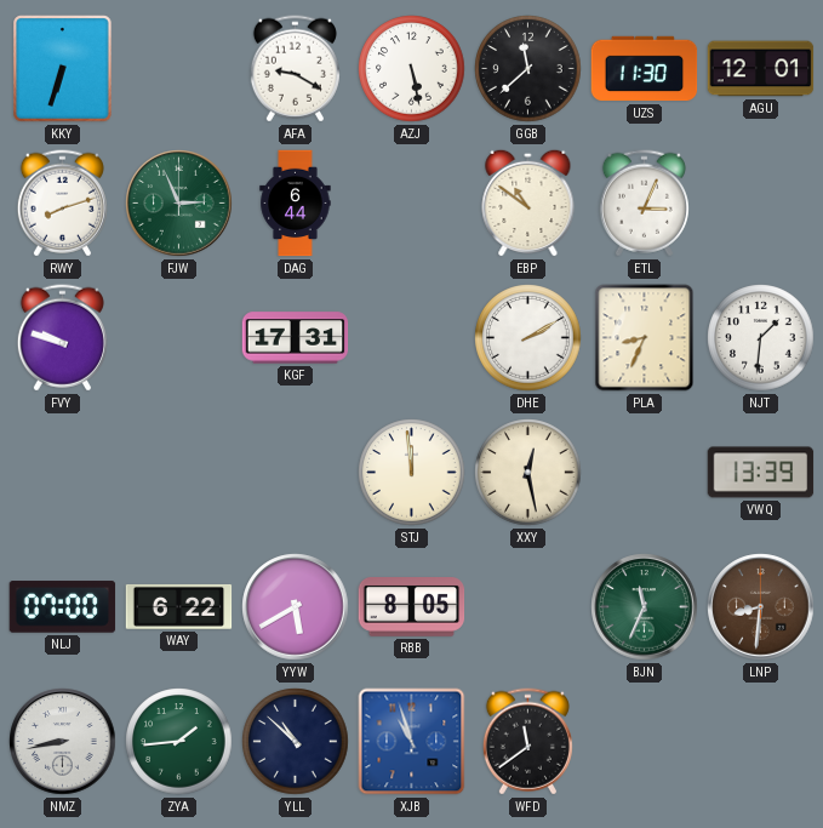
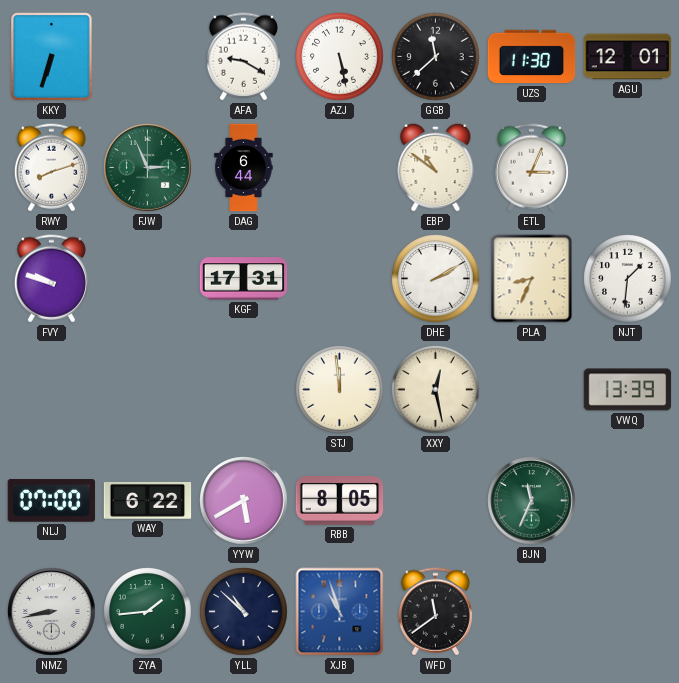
LNP: 8:31 -> none (761, 607)
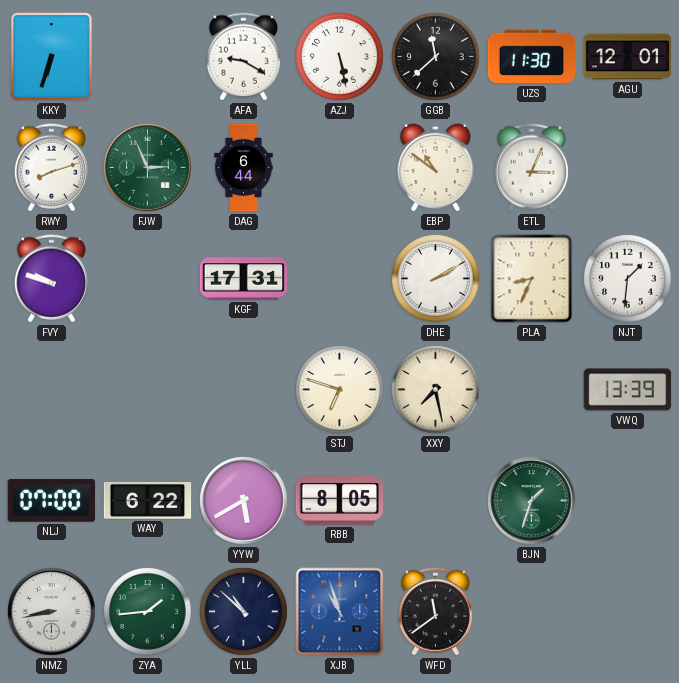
STJ: 11:59 -> 6:48 (340, 390)
XXY: 12:28 -> 7:28 (436, 390)
BJN: 11:34 -> 1:33 (532, 501)
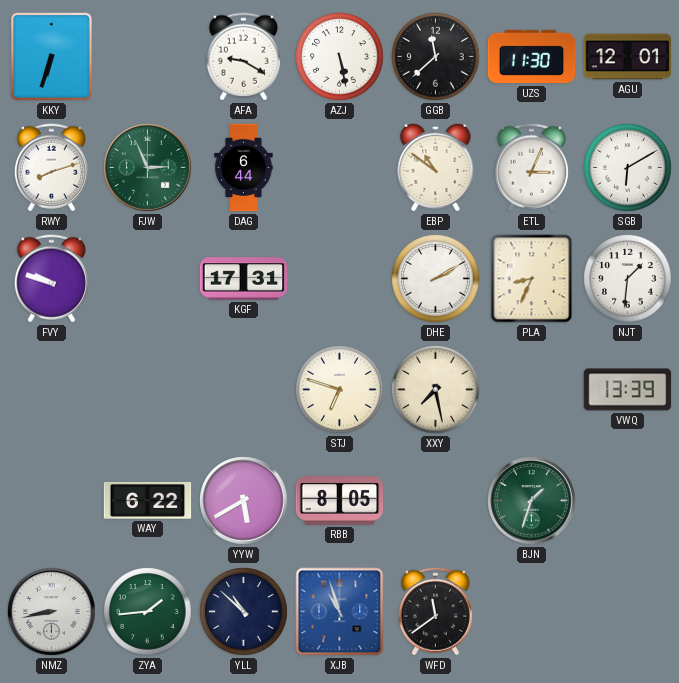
SGB: none -> 6:10 (628, 168)
NLJ: 07:00 -> none (52, 501)
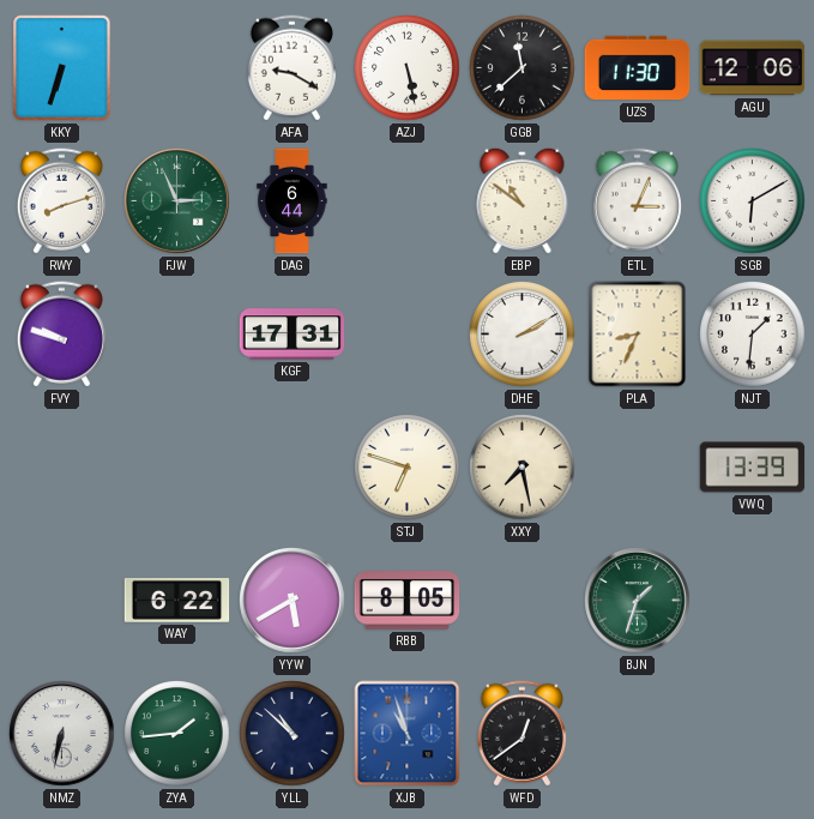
AGU: 12:01 -> 12:06 (753, 68)
NMZ: 8:43 -> 6:32 (62, 734)
WFD: 11:39 -> 12:39 (521, 734)
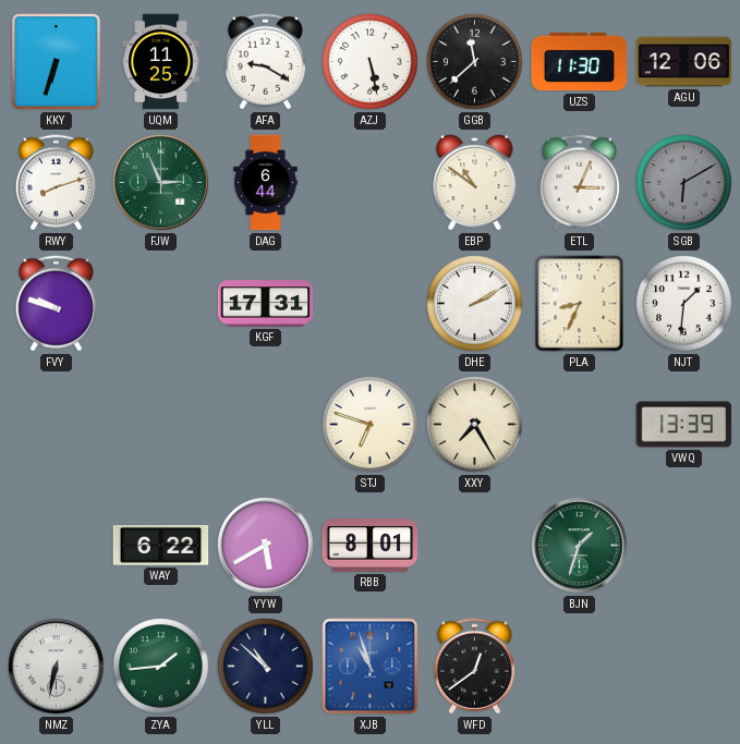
UQM: none -> 11:25 (161, 62)
SGB dial: white -> grey (684, 183)
XXY: 7:28 -> 7:25 (475, 425)
RBB: 8:05 -> 8:01 (371, 546)
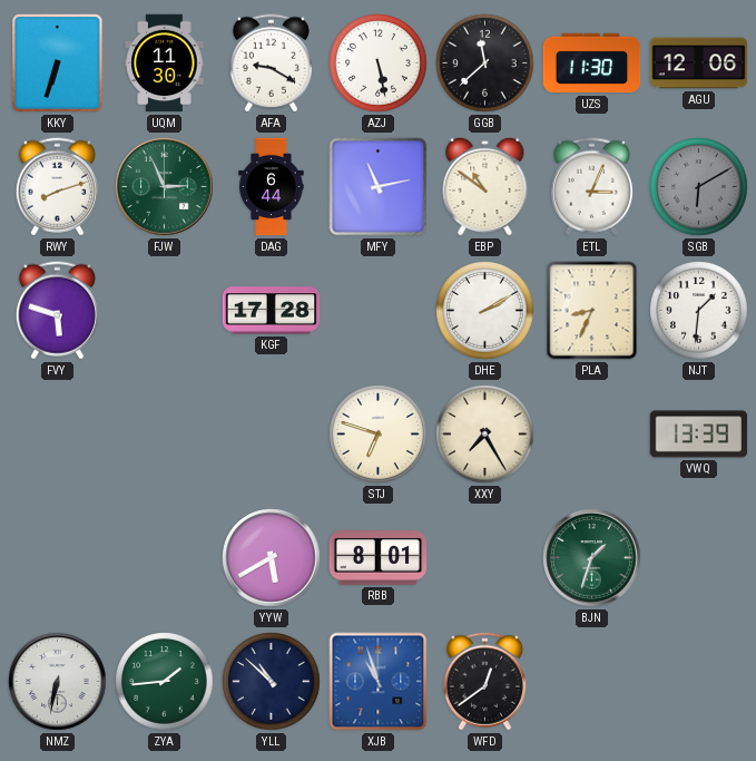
UQM: 11:25 -> 11:30 (165, 64)
MFY: none -> 11:13 (379, 187)
FVY: 9:48 -> 5:48 (57, 311)
KGF: 17:31 -> 17:28 (272, 311)
WAY: 6:22 -> none (161, 545)
